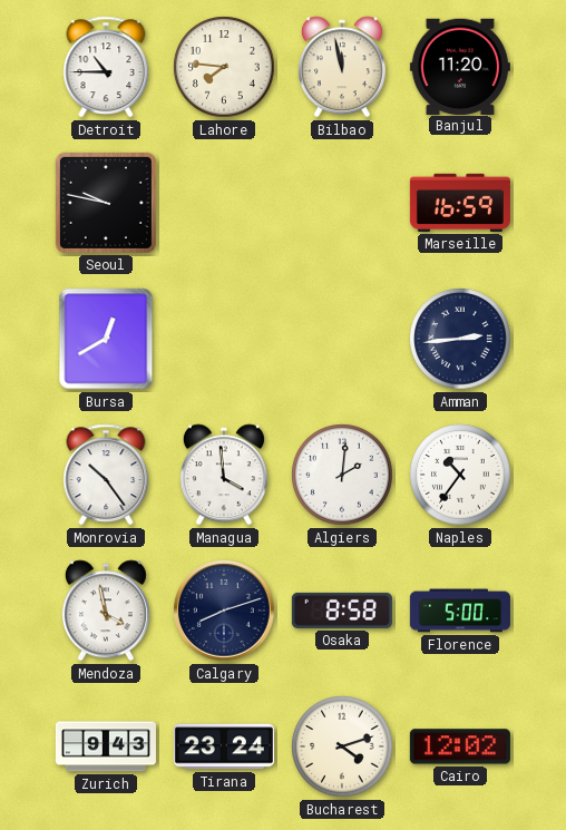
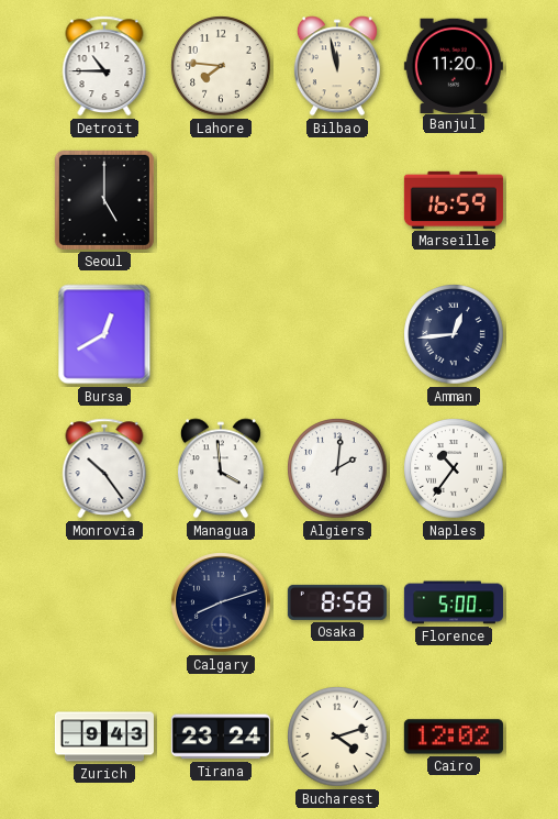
Seoul: 9:47 -> 5:00 (104, 200)
Amman: 2:44 -> 12:44 (454, 334)
Mendoza: 3:58 -> none (106, 611)
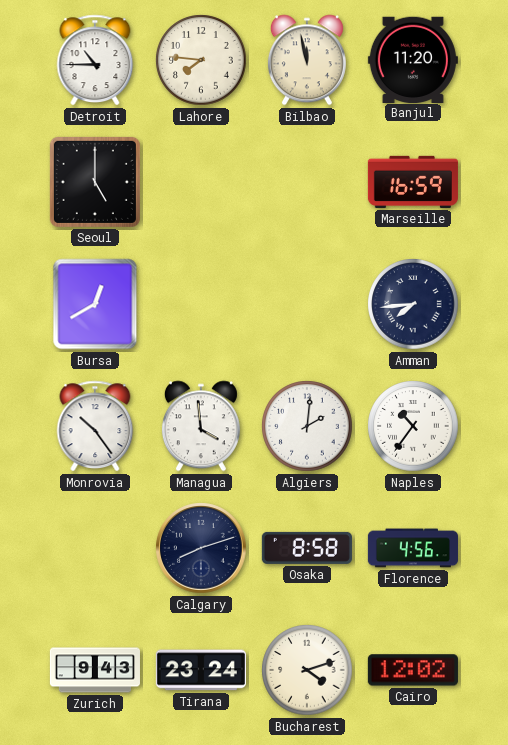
Amman: 12:44 -> 7:44 (413, 304)
Florence: 5:00 -> 4:56 (413, 548)
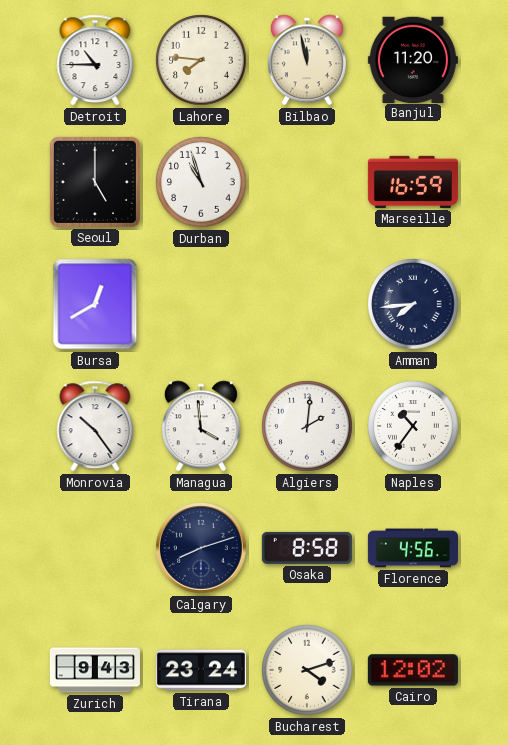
Durban: none -> 10:57 (201, 182)
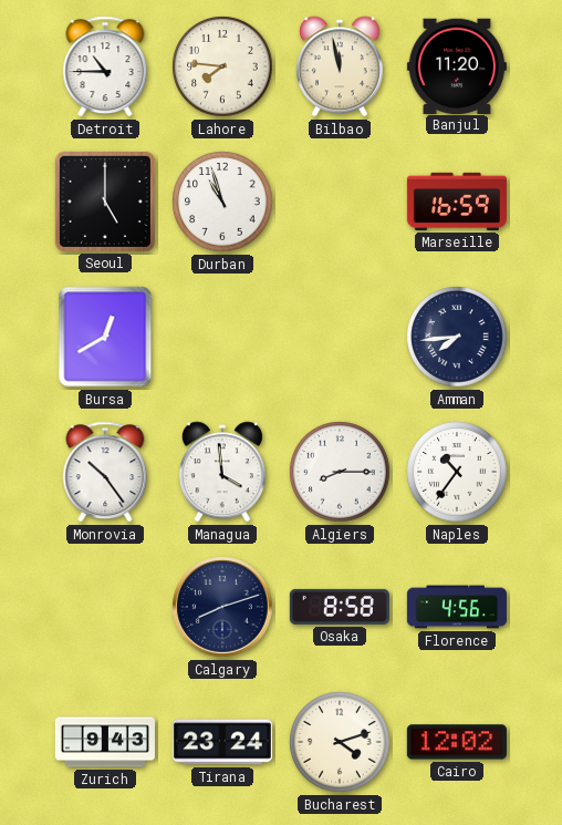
Algiers: 2:01 -> 8:15 (340, 472)
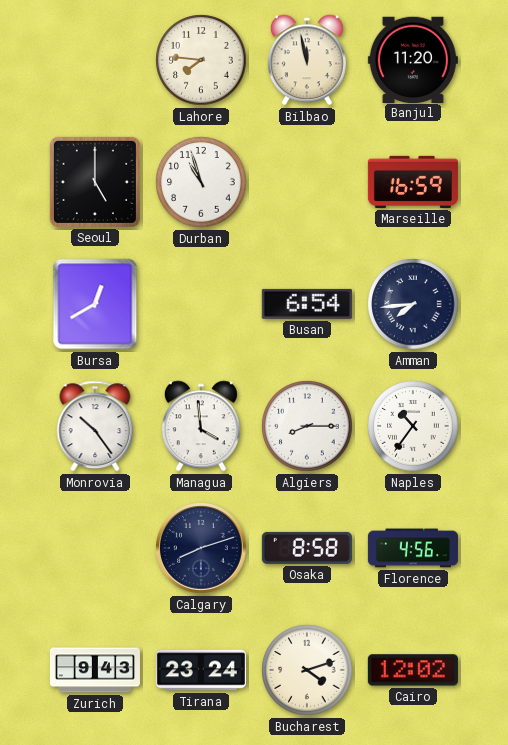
Detroit: 10:45 -> none (105, 66)
Busan: none -> 6:54 (307, 304)
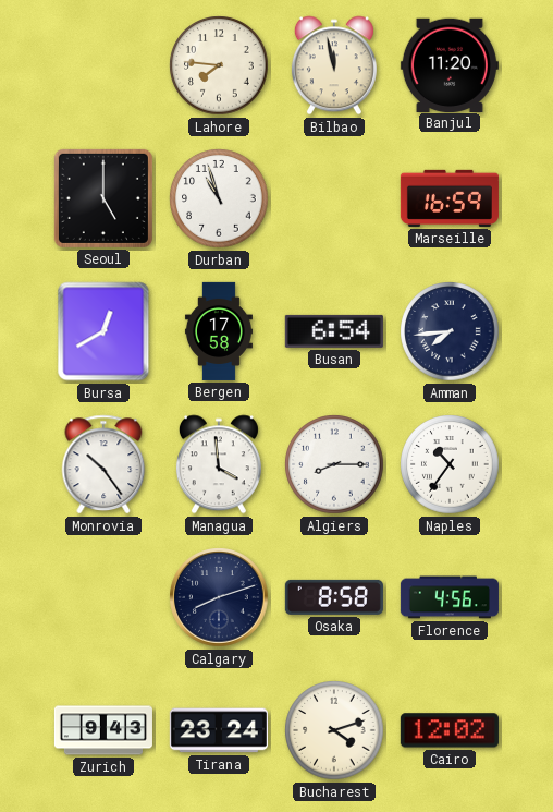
Bergen: none -> 17:58 (219, 331)
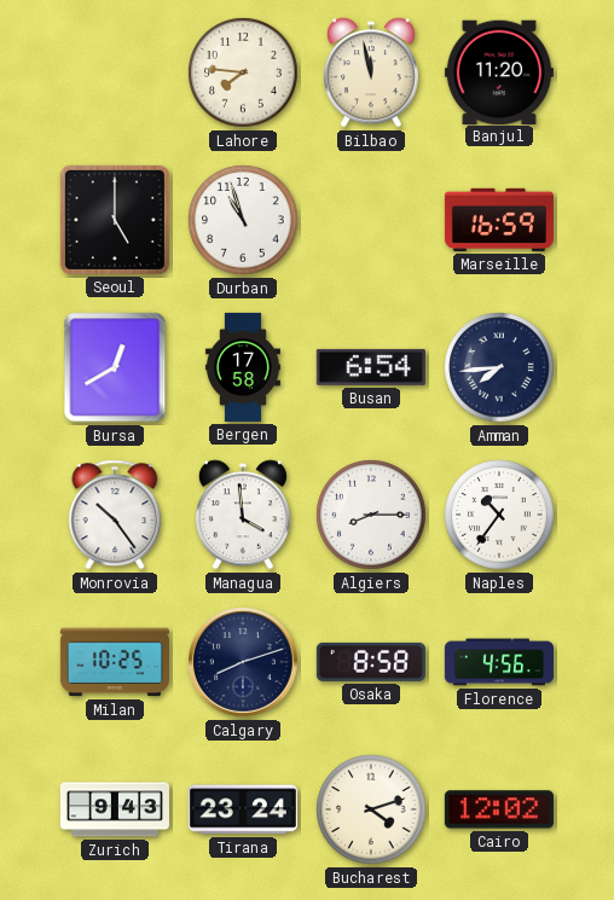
Milan: none -> 10:25 (115, 662)
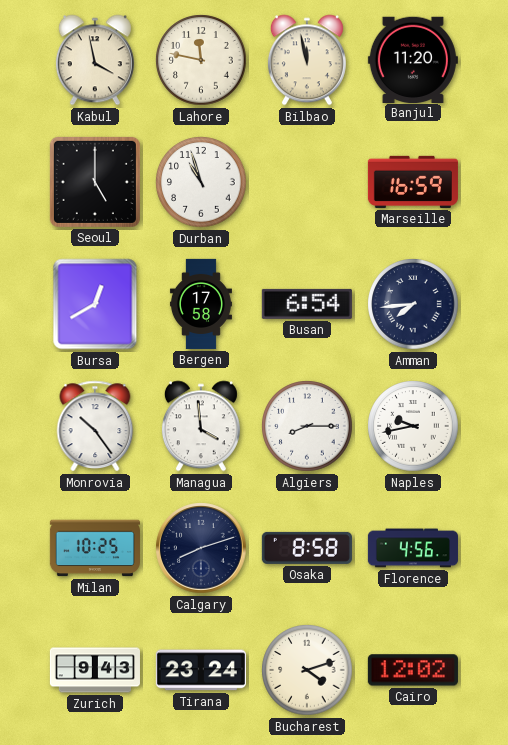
Kabul: none -> 3:58 (95, 60)
Lahore: 7:46 -> 11:47 (201, 60)
Naples: 10:36 -> 9:43 (413, 426)
